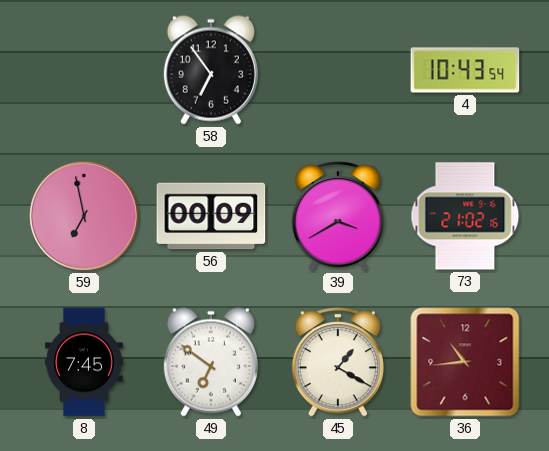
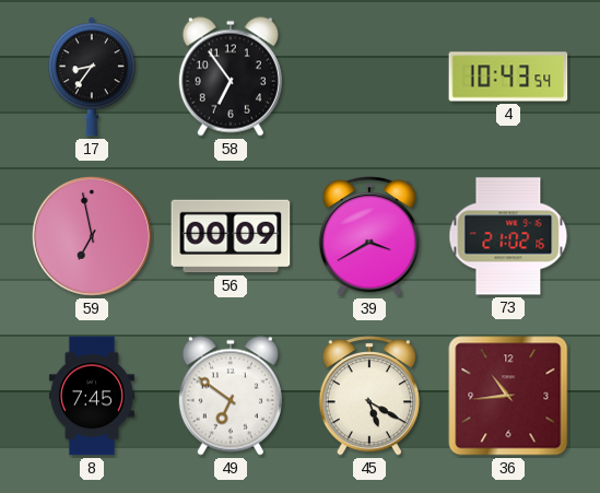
17: none -> 8:36 (92, 77)
45: 1:20 -> 5:20 (369, 396)
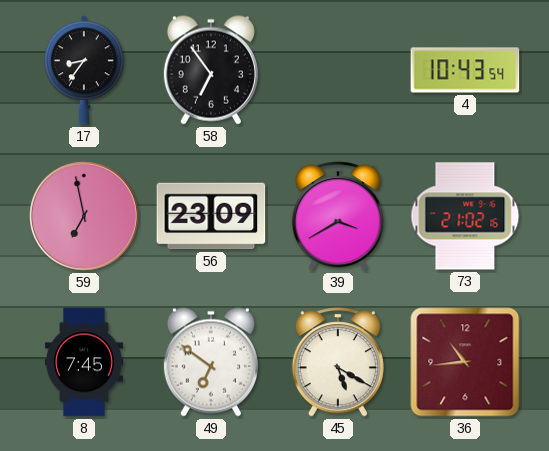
56: 00:09 -> 23:09 (211, 216)
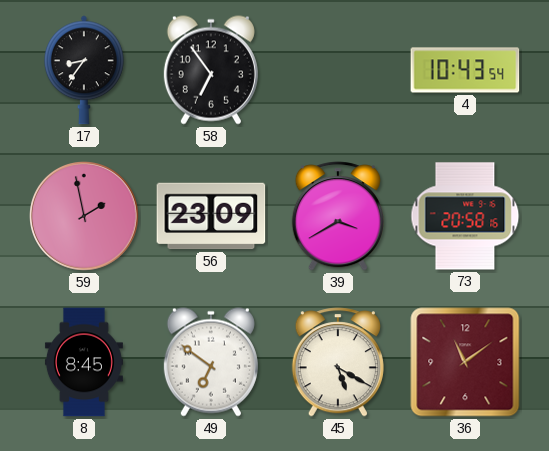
59: 6:58 -> 1:58 (85, 217)
73: 21:02 -> 20:58 (465, 216)
8: 7:45 -> 8:45 (84, 362)
36: 10:44 -> 11:09 (465, 362)
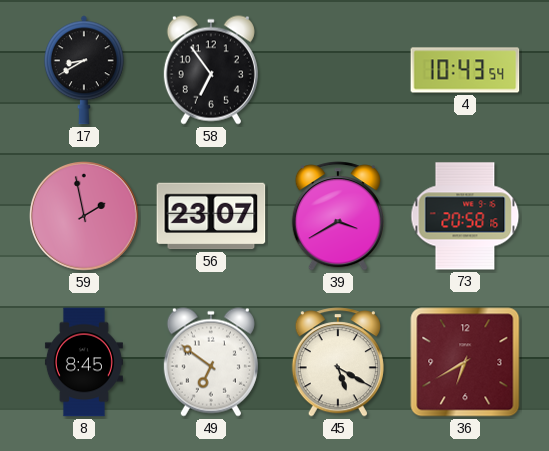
17: 8:36 -> 8:40 (84, 70)
56: 23:09 -> 23:07 (211, 216)
36: 11:09 -> 6:40 (465, 362)
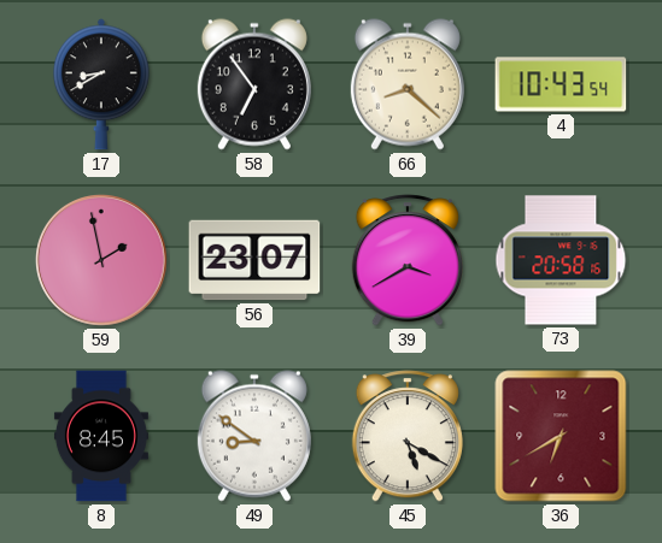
66: none -> 8:22 (408, 84)
49: 6:51 -> 8:51 (254, 436)
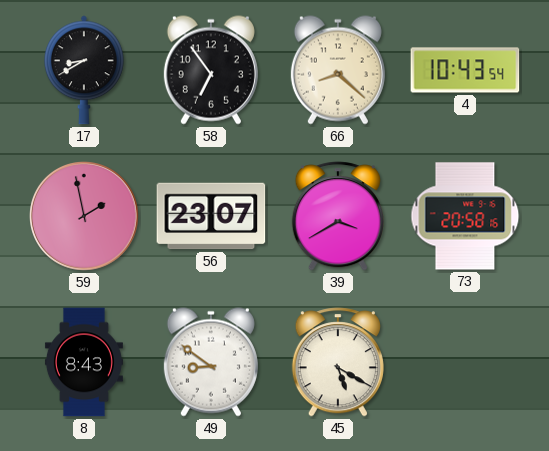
8: 8:45 -> 8:43 (84, 362)
36: 6:40 -> none (561, 436)
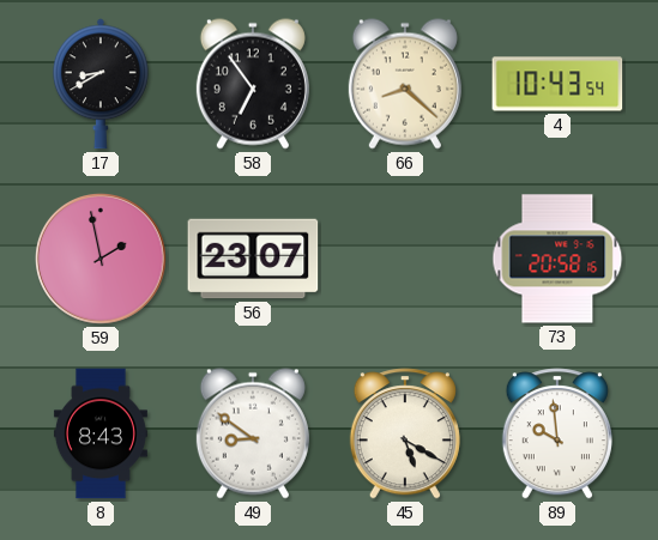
39: 3:40 -> none (338, 216)
89: none -> 9:59 (557, 433)
